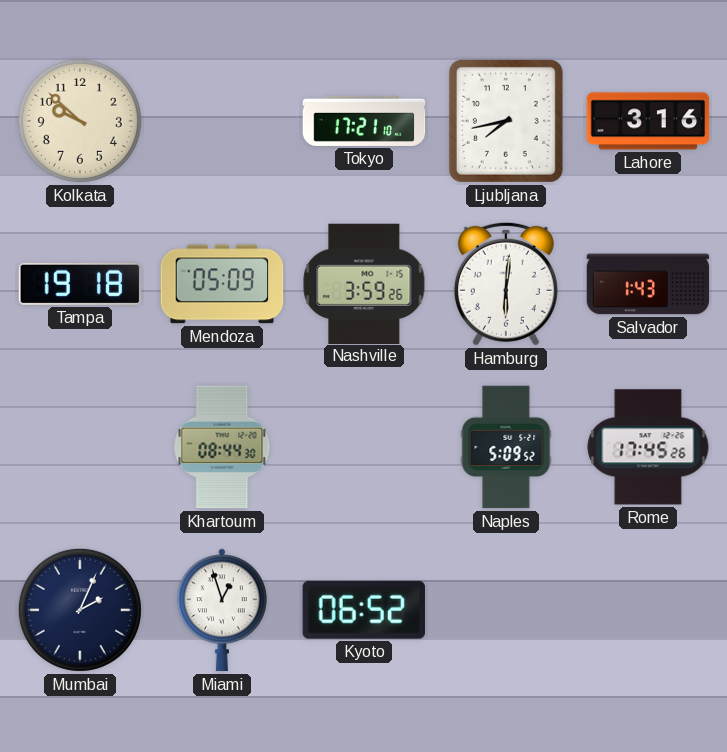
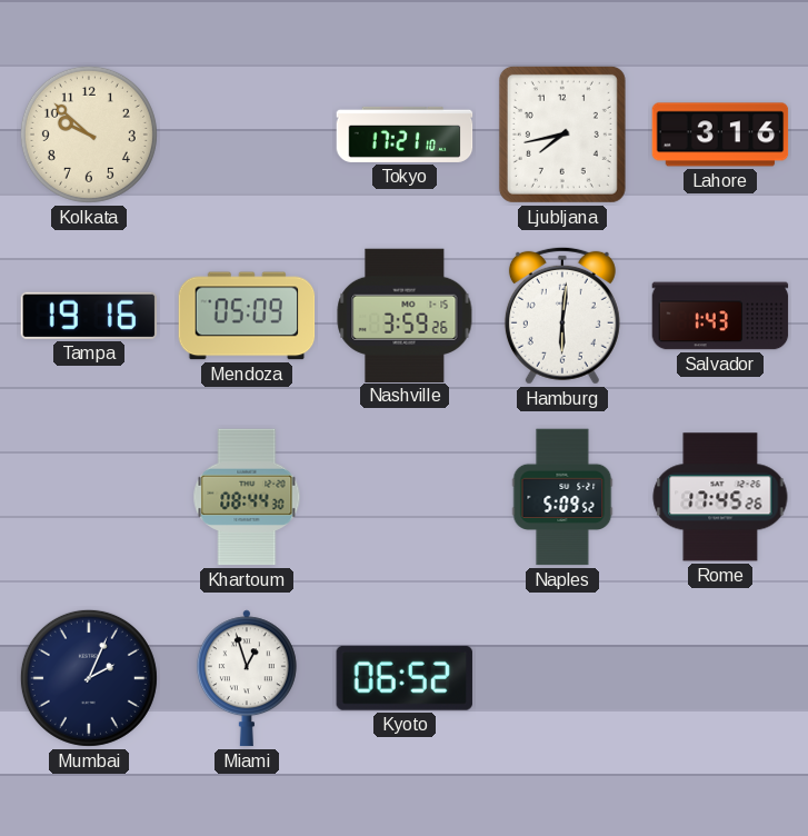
Tampa: 19:18 -> 19:16 (89, 316)
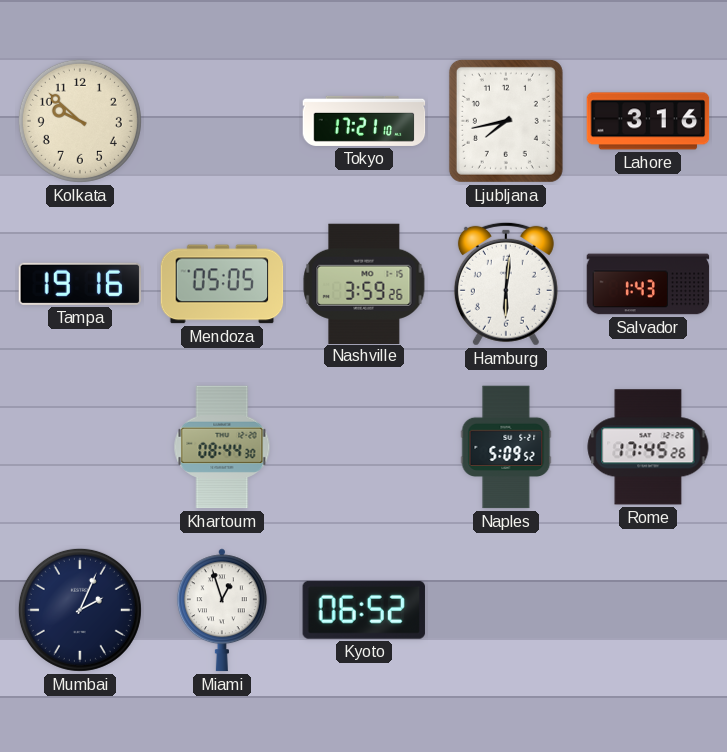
Mendoza: 05:09 -> 05:05 (222, 284)
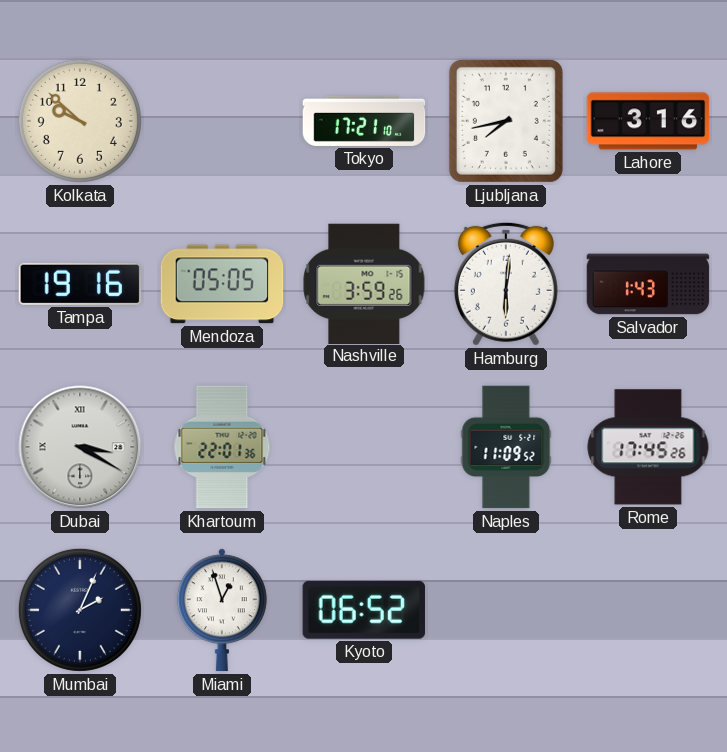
Dubai: none -> 3:20 (80, 447)
Khartoum: 08:44 -> 22:01 (222, 447)
Naples: 5:09 -> 11:09 (506, 447)
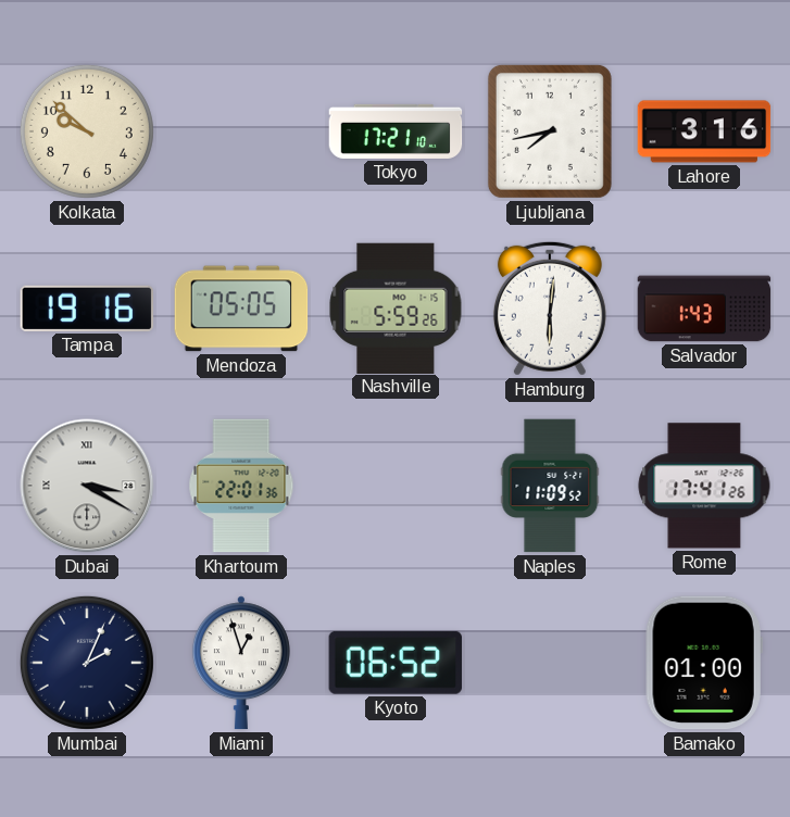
Nashville: 3:59 -> 5:59 (396, 307)
Rome: 17:45 -> 17:41 (704, 486)
Bamako: none -> 01:00 (704, 663)
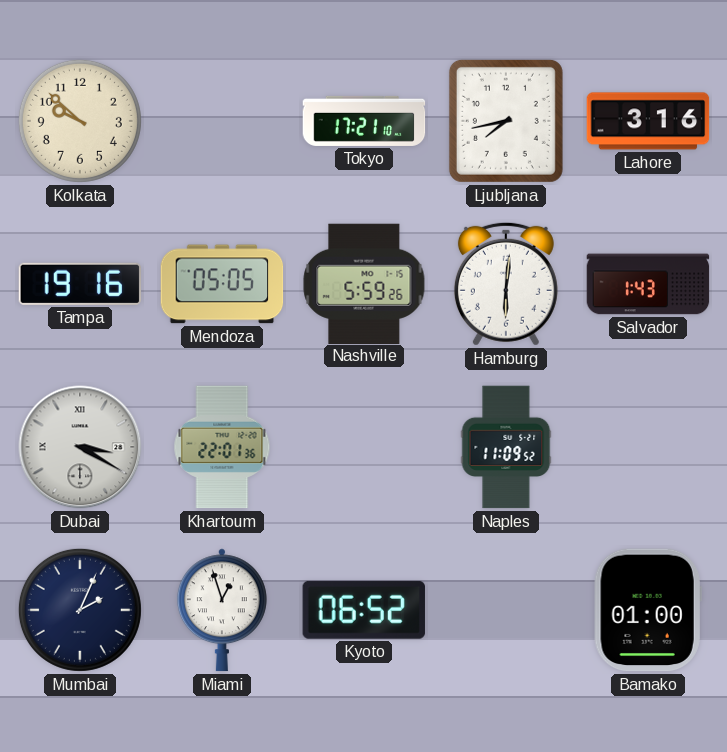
Rome: 17:41 -> none (704, 486)
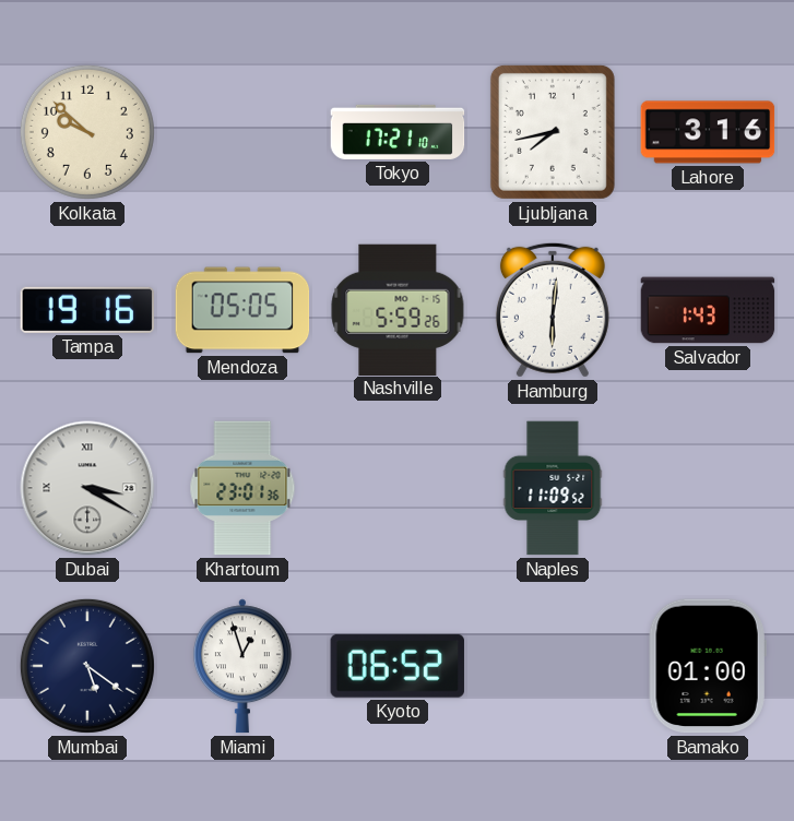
Khartoum: 22:01 -> 23:01 (242, 488)
Mumbai: 2:04 -> 5:21 (87, 666)
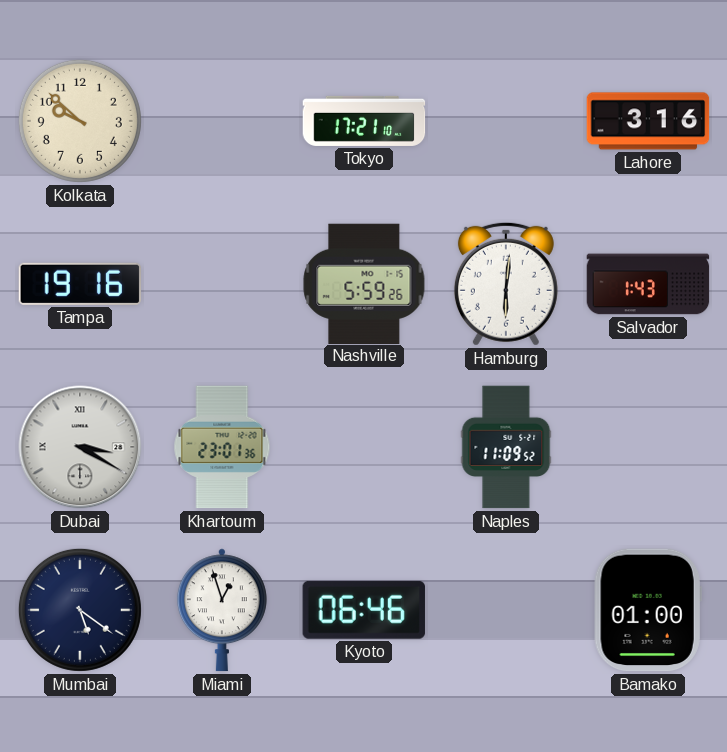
Ljubljana: 7:43 -> none (553, 132)
Mendoza: 05:05 -> none (242, 310)
Kyoto: 06:52 -> 06:46 (364, 610)
